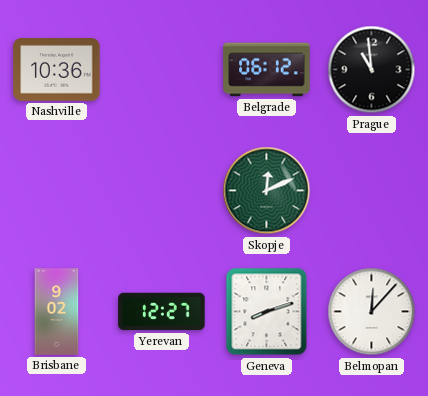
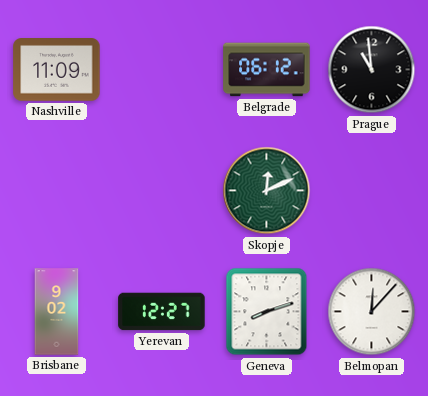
Nashville: 10:36 -> 11:09 (57, 70)
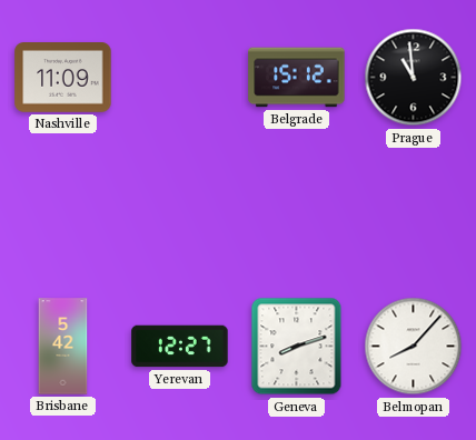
Belgrade: 06:12 -> 15:12 (297, 78)
Skopje: 12:11 -> none (267, 191)
Brisbane: 9:02 -> 5:42 (63, 347)
Belmopan: 12:07 -> 8:07 (414, 347)
